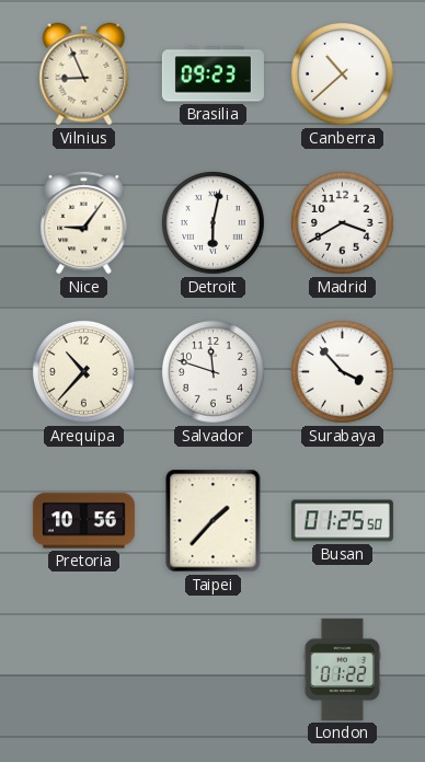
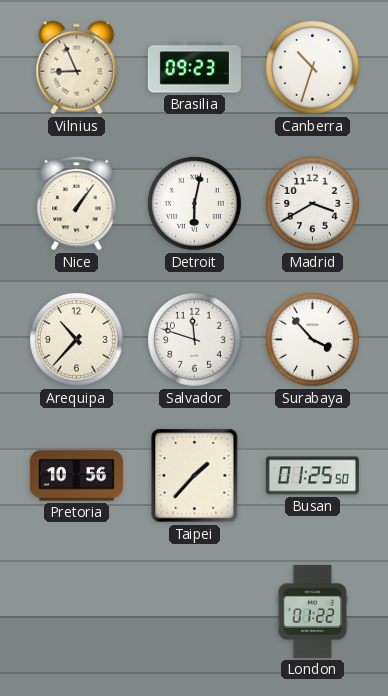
Canberra: 10:38 -> 10:33 (313, 68)
Nice: 9:06 -> 1:06 (77, 203)
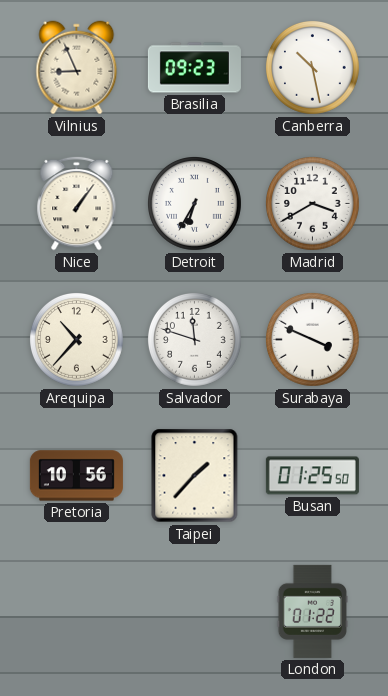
Canberra: 10:33 -> 10:28 (313, 68)
Detroit: 6:02 -> 6:35 (195, 204)
Surabaya: 3:53 -> 3:49 (313, 340)
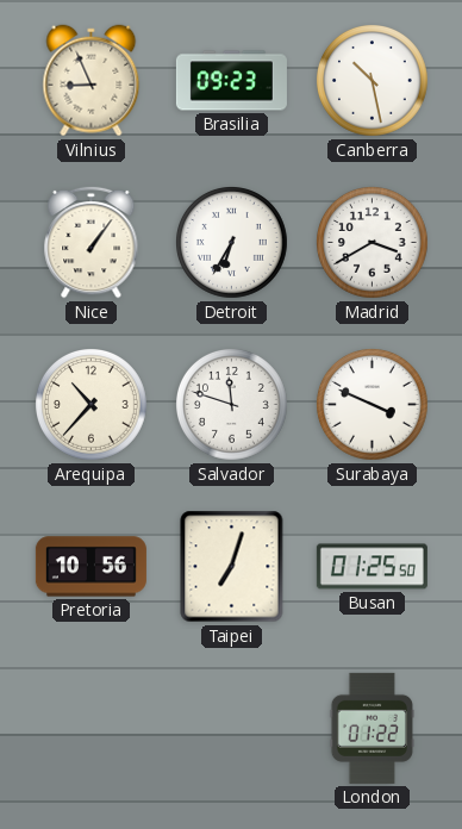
Taipei: 1:37 -> 7:03 (232, 567)
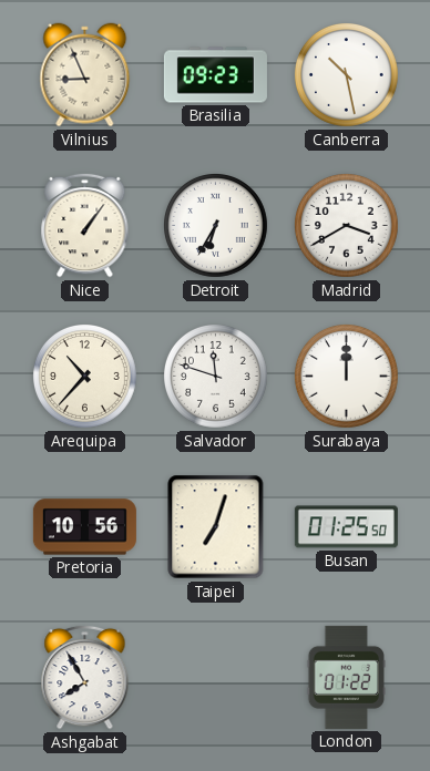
Surabaya: 3:49 -> 12:00 (347, 377)
Ashgabat: none -> 7:55 (85, 677)
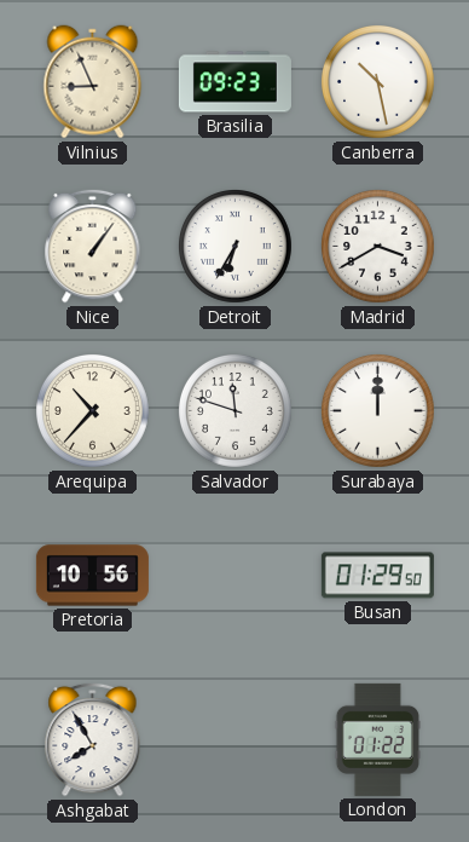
Taipei: 7:03 -> none (216, 527)
Busan: 01:25 -> 01:29 (377, 576)
